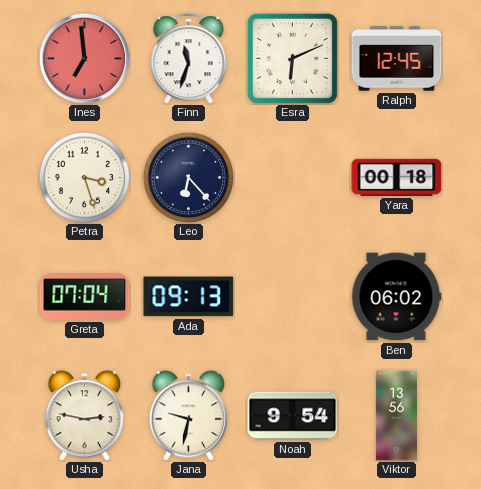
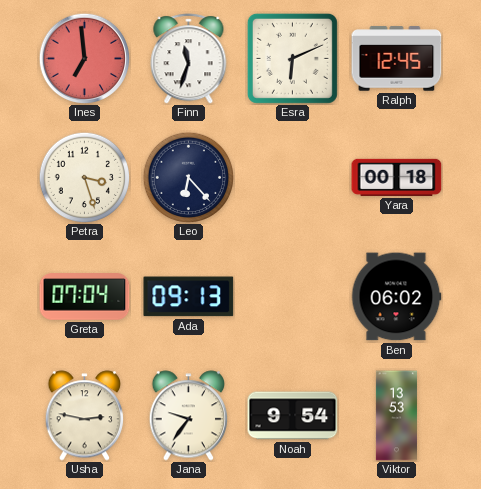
Jana: 9:32 -> 9:36 (189, 416)
Viktor: 13:56 -> 13:53 (396, 416)
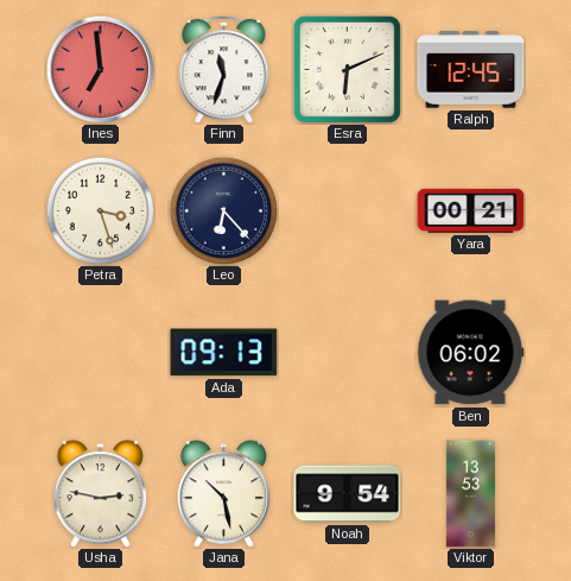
Yara: 00:18 -> 00:21 (471, 210)
Greta: 07:04 -> none (85, 297)
Jana: 9:36 -> 10:28 (224, 494)
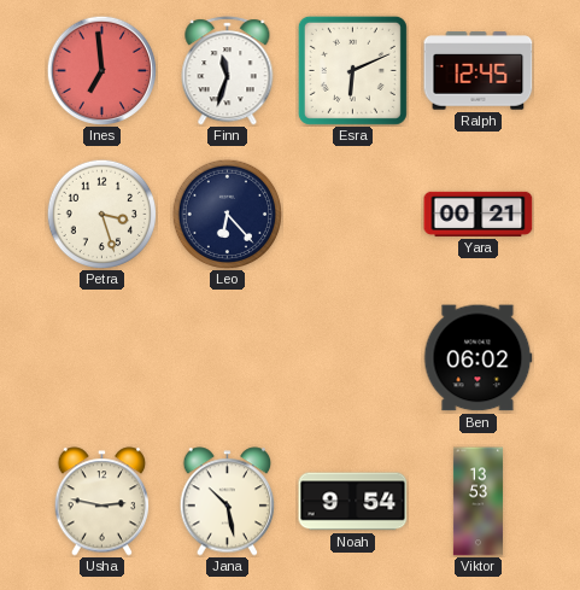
Ada: 09:13 -> none (224, 353)
